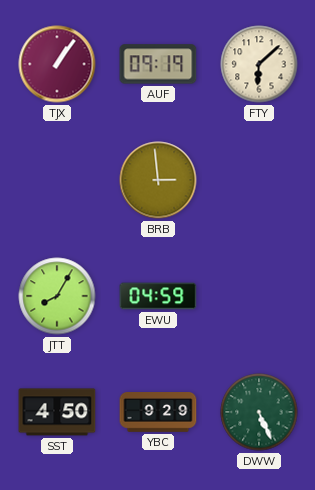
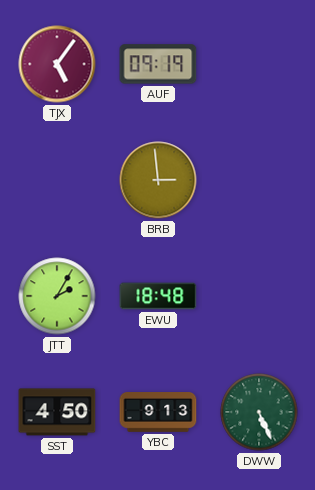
TJX: 1:06 -> 5:06 (57, 64)
FTY: 6:08 -> none (259, 64)
JTT: 8:05 -> 2:05 (57, 296)
EWU: 04:59 -> 18:48 (158, 296)
YBC: 9:29 -> 9:13 (158, 412)
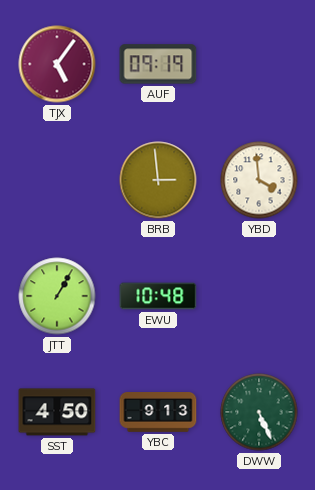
YBD: none -> 3:59 (259, 180)
JTT: 2:05 -> 1:05 (57, 296)
EWU: 18:48 -> 10:48 (158, 296)
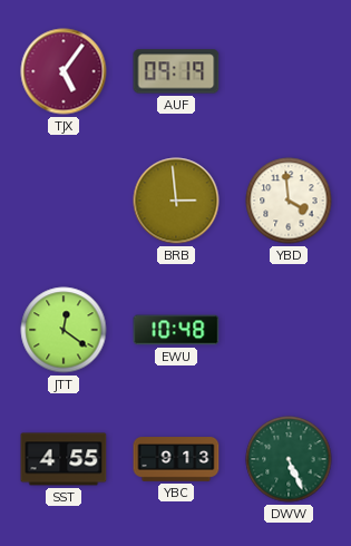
JTT: 1:05 -> 12:21 (64, 330)
SST: 4:50 -> 4:55 (64, 459)
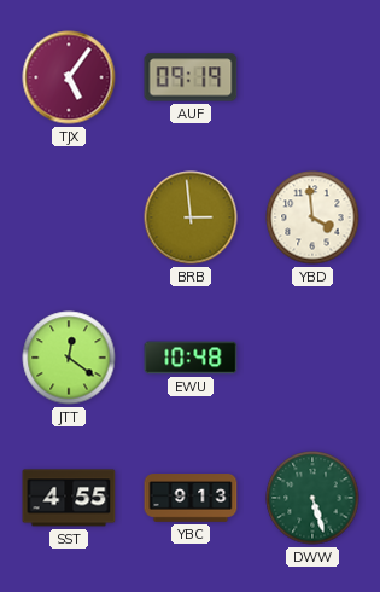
DWW: 5:26 -> 5:27 (312, 498)
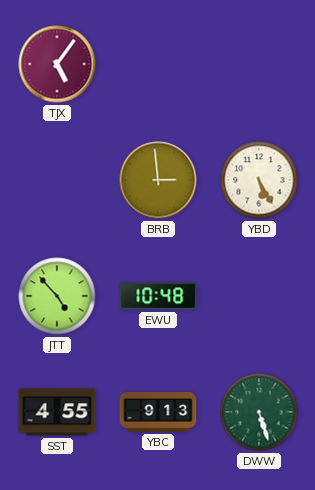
AUF: 09:19 -> none (191, 77)
YBD: 3:59 -> 5:25 (259, 180)
JTT: 12:21 -> 4:53 (57, 296)
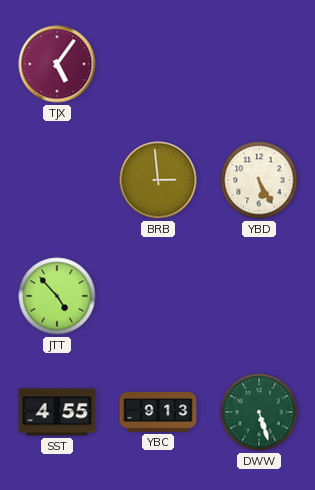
EWU: 10:48 -> none (158, 296)
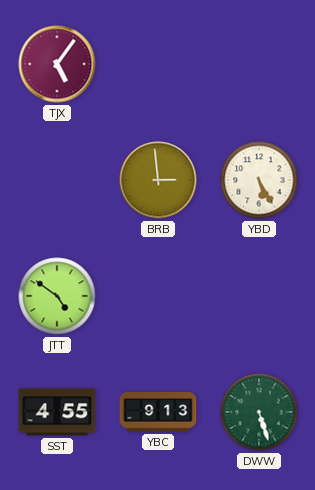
JTT: 4:53 -> 4:51 (57, 296)
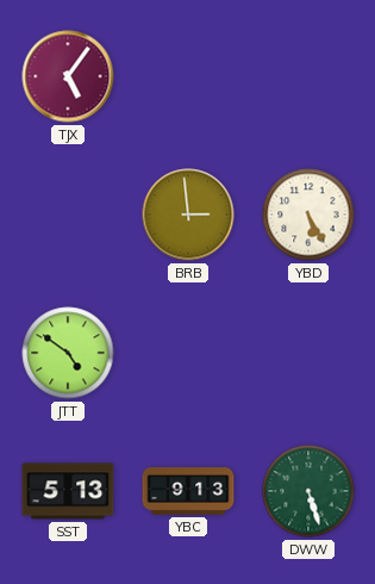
SST: 4:55 -> 5:13 (68, 491)
